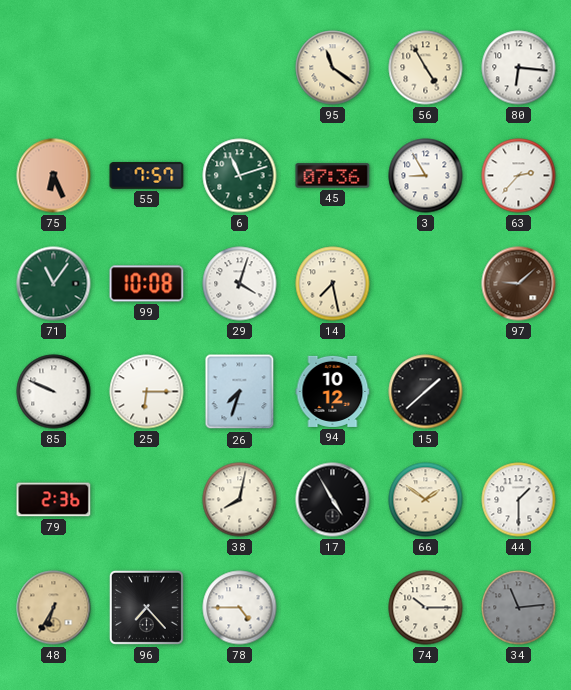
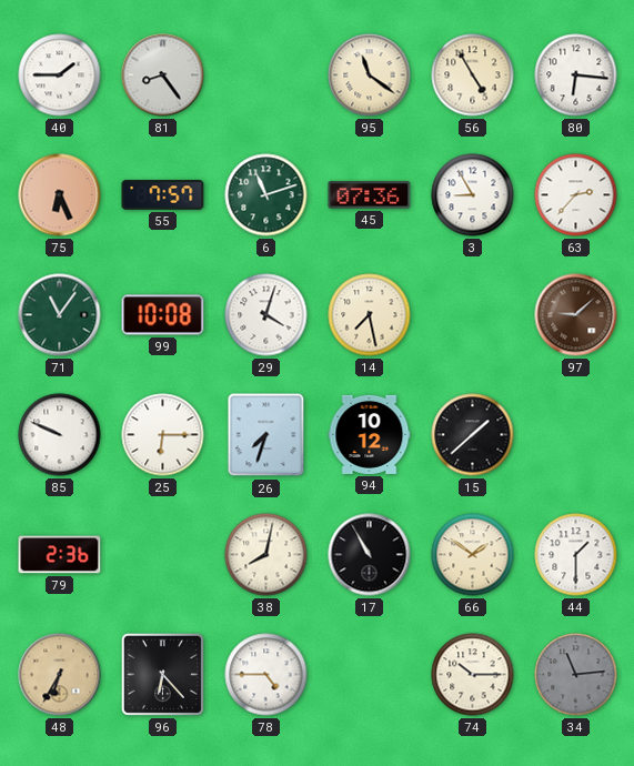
40: none -> 1:45 (60, 75)
81: none -> 8:24 (163, 75)
17: 4:55 -> 10:55 (370, 555)
96: 7:23 -> 6:23 (162, 674)
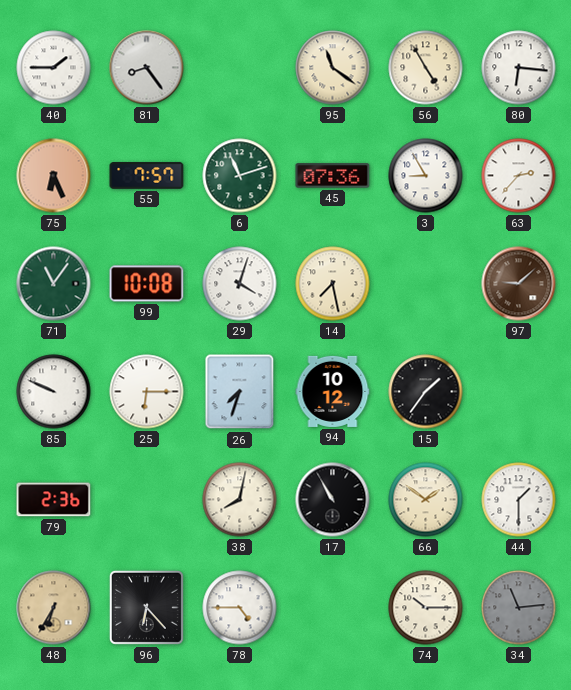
15: 1:38 -> 1:36 (426, 392)
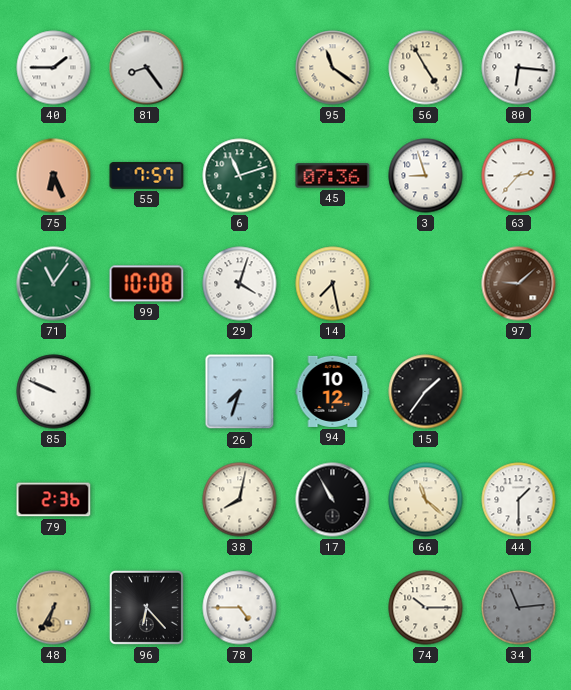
3: 8:55 -> 8:57 (426, 176)
25: 6:15 -> none (147, 392)
66: 1:51 -> 11:22 (426, 500)
